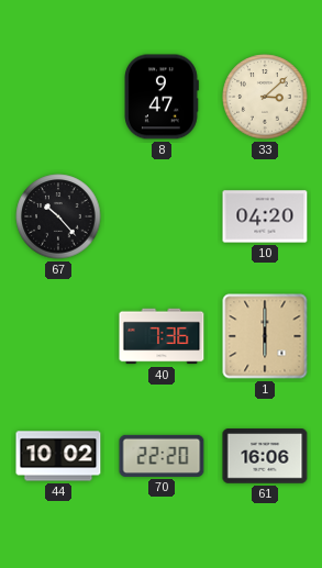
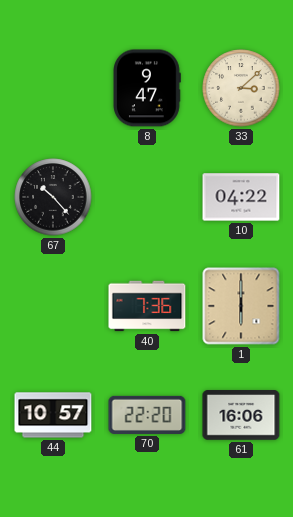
10: 04:20 -> 04:22 (241, 197)
44: 10:02 -> 10:57 (53, 415)
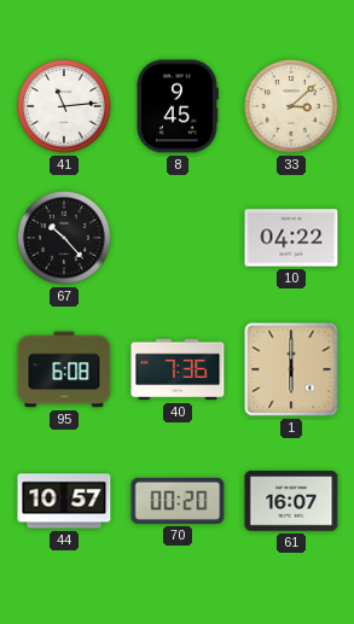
41: none -> 11:14 (64, 106)
8: 9:47 -> 9:45 (178, 106)
95: none -> 6:08 (64, 369)
70: 22:20 -> 00:20 (178, 501)
61: 16:06 -> 16:07 (291, 501)
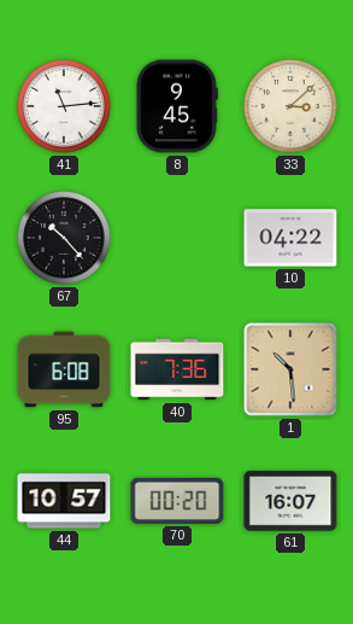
1: 6:00 -> 10:29 (290, 369)
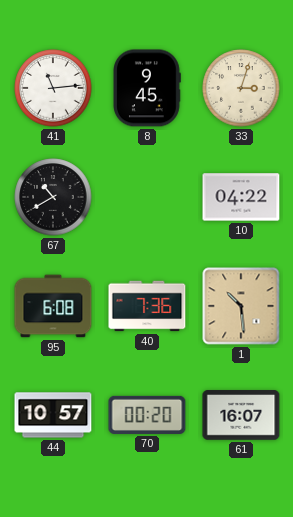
33: 3:08 -> 3:03 (241, 88)
67: 10:23 -> 10:40 (53, 197)
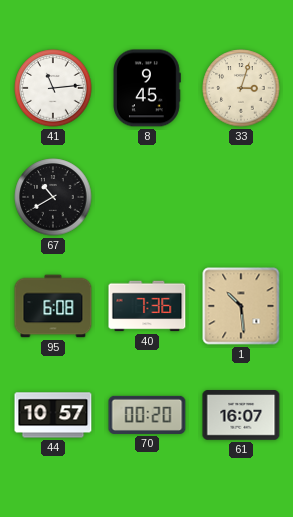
10: 04:22 -> none (241, 197)
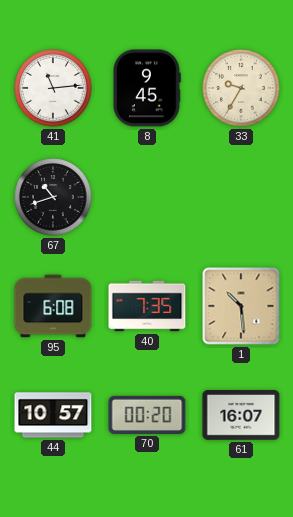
33: 3:03 -> 9:35 (241, 88)
67: 10:40 -> 10:42 (53, 197)
40: 7:36 -> 7:35 (147, 306)
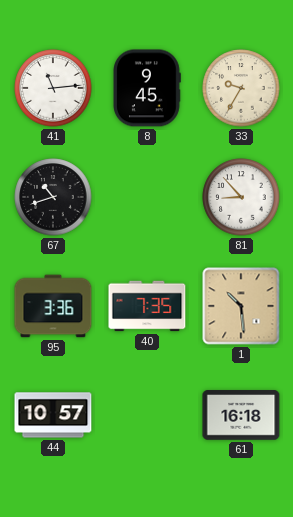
81: none -> 8:53 (241, 197)
95: 6:08 -> 3:36 (53, 306)
70: 00:20 -> none (147, 415)
61: 16:07 -> 16:18 (241, 415)
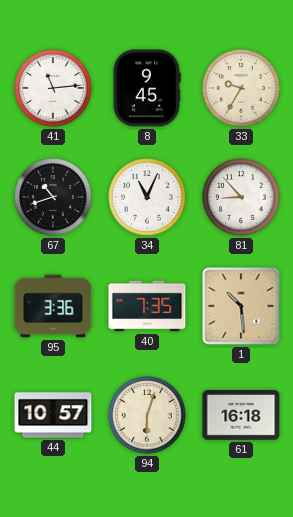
34: none -> 11:04 (147, 197)
94: none -> 6:03 (147, 415)
